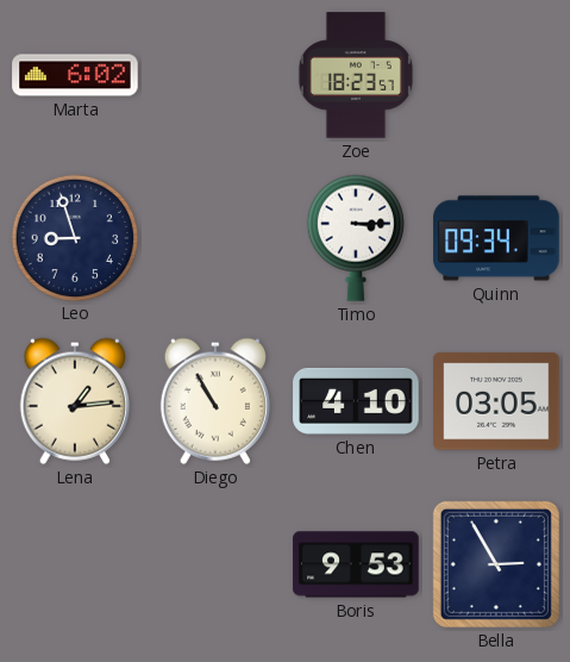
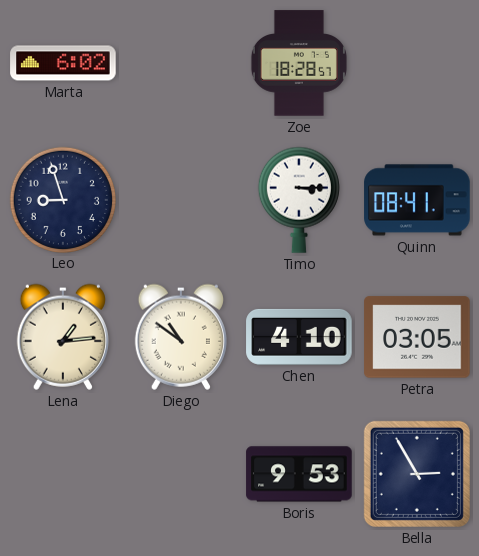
Zoe: 18:23 -> 18:28 (299, 63)
Quinn: 09:34 -> 08:41 (417, 200)
Diego: 10:55 -> 10:51 (181, 337)
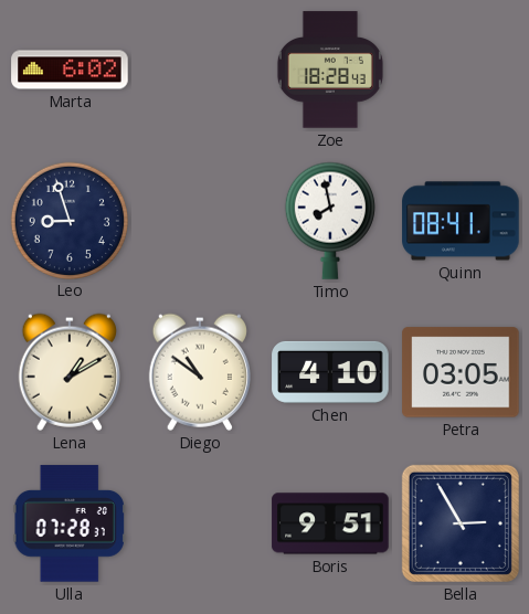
Zoe: 18:28:57 -> 18:28:43 (330, 70)
Timo: 3:15 -> 7:58 (330, 221)
Lena: 1:14 -> 1:10 (70, 372)
Ulla: none -> 07:28 (70, 523)
Boris: 9:53 -> 9:51 (330, 523)
